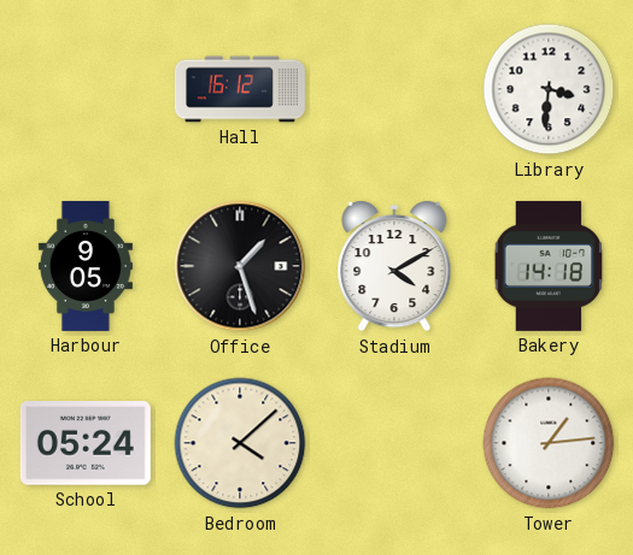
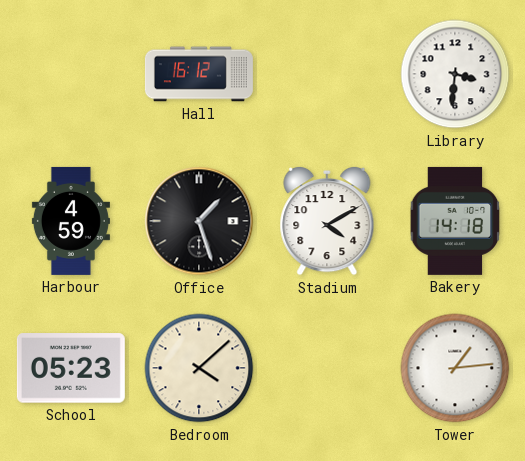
Harbour: 9:05 -> 4:59 (71, 221)
School: 05:24 -> 05:23 (71, 368)
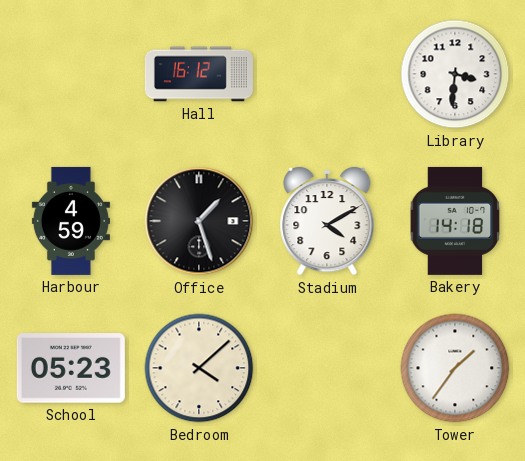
Tower: 1:14 -> 1:36 (455, 368)
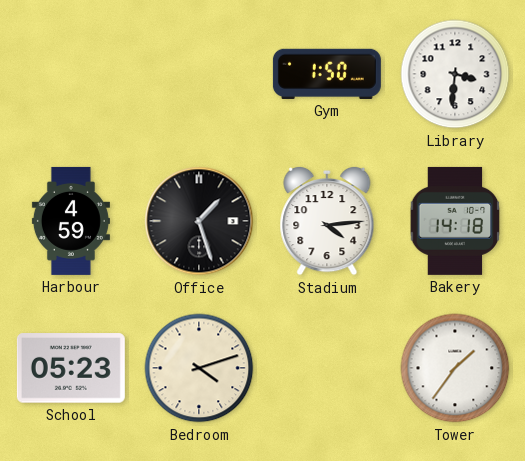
Hall: 16:12 -> none (199, 74)
Gym: none -> 1:50 (327, 74)
Stadium: 4:10 -> 4:14 (327, 221)
Bedroom: 4:08 -> 4:12 (199, 368)
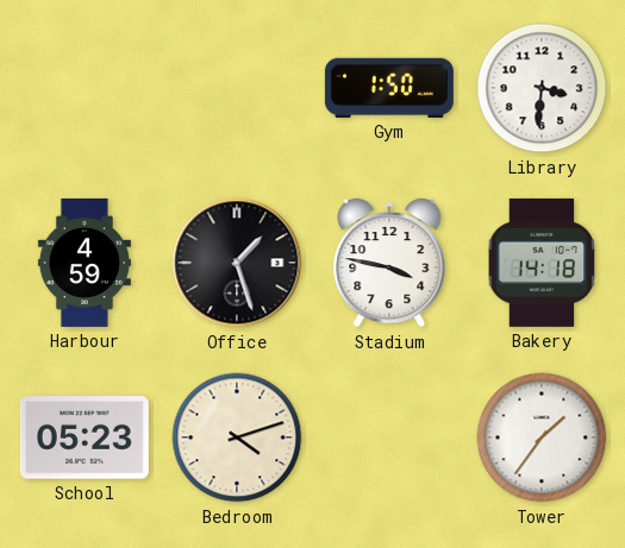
Stadium: 4:14 -> 3:47 (389, 263)
